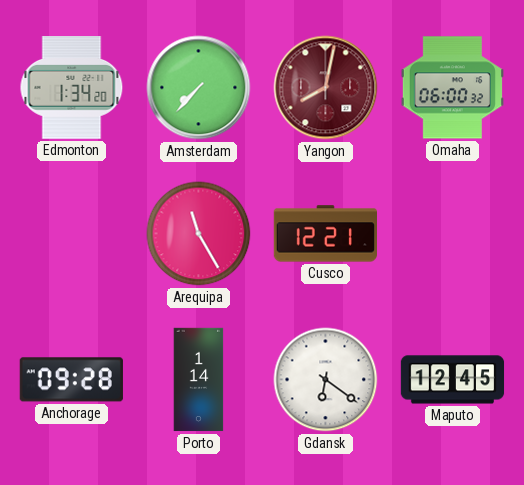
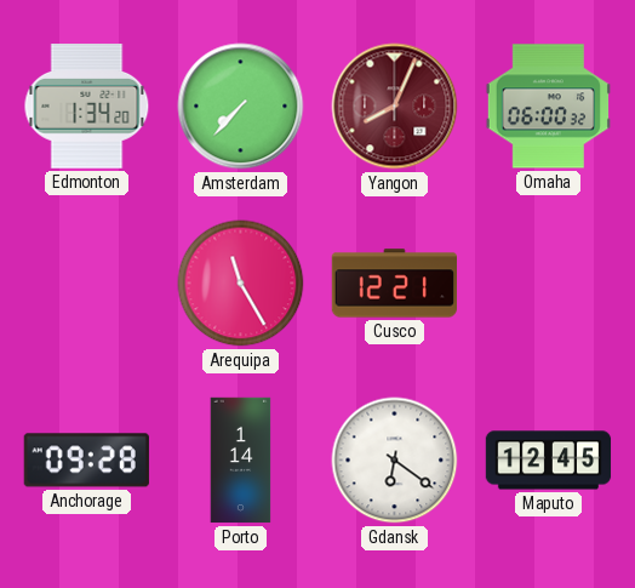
Yangon: 8:02 -> 8:04 (395, 107)
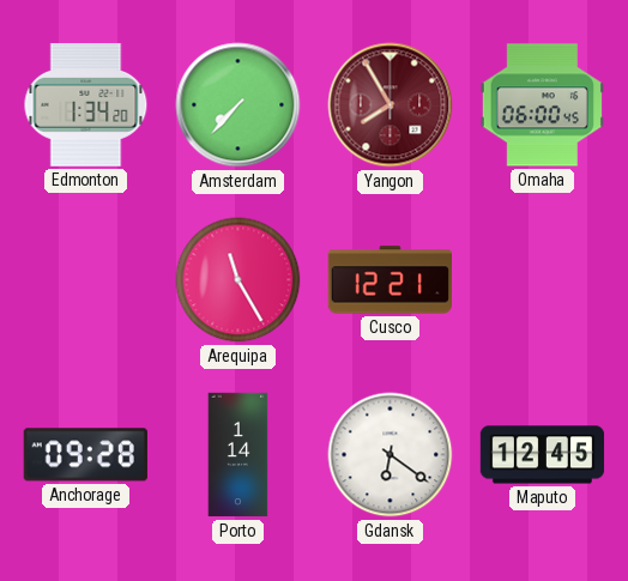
Yangon: 8:04 -> 7:55 (391, 105)
Omaha: 06:00:32 -> 06:00:45 (542, 105)
